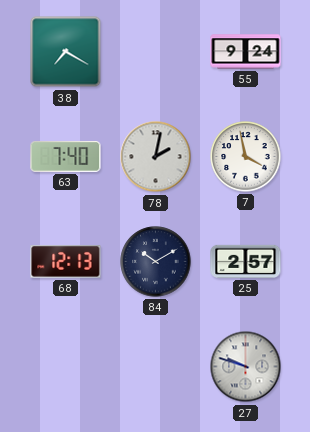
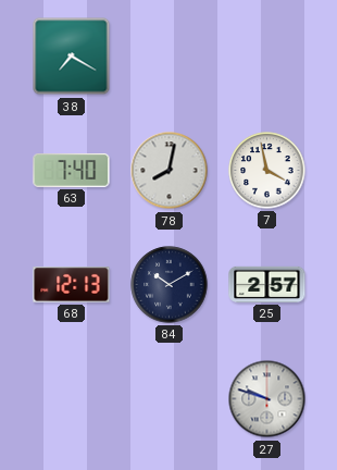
55: 9:24 -> none (246, 52)
78: 2:02 -> 8:02 (170, 171)
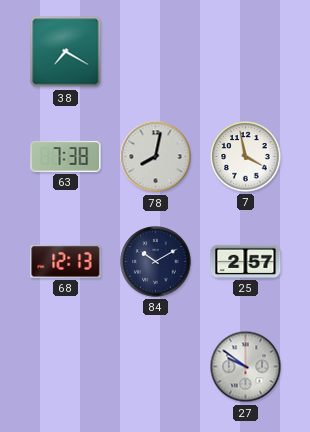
63: 7:40 -> 7:38 (66, 157)
27: 9:48 -> 9:51 (246, 367)
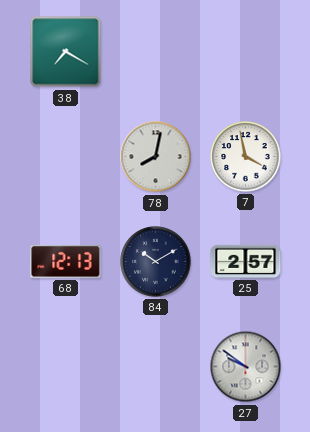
63: 7:38 -> none (66, 157)
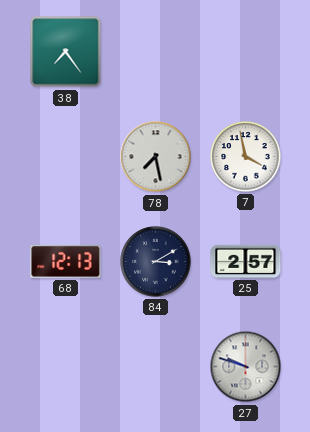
38: 7:20 -> 7:24 (66, 52)
78: 8:02 -> 7:28 (156, 157)
84: 10:10 -> 3:10 (156, 262)
27: 9:51 -> 9:48 (246, 367)
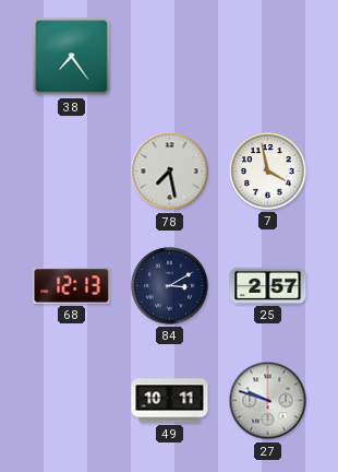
49: none -> 10:11 (170, 401)
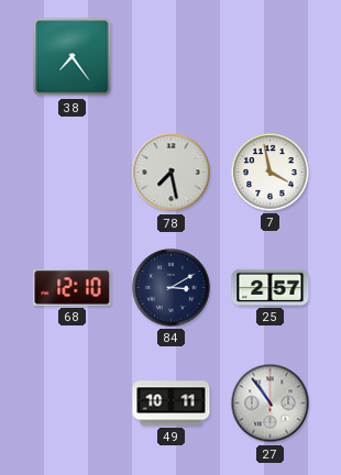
68: 12:13 -> 12:10 (73, 288)
27: 9:48 -> 10:54 (271, 404)
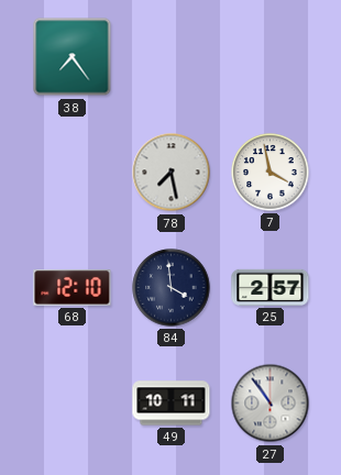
84: 3:10 -> 3:59 (172, 288)
